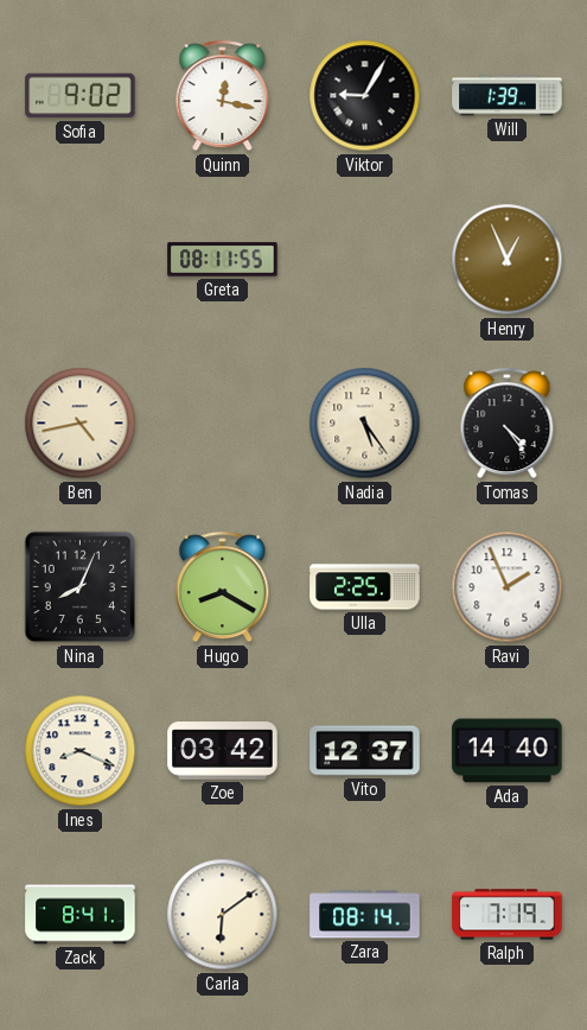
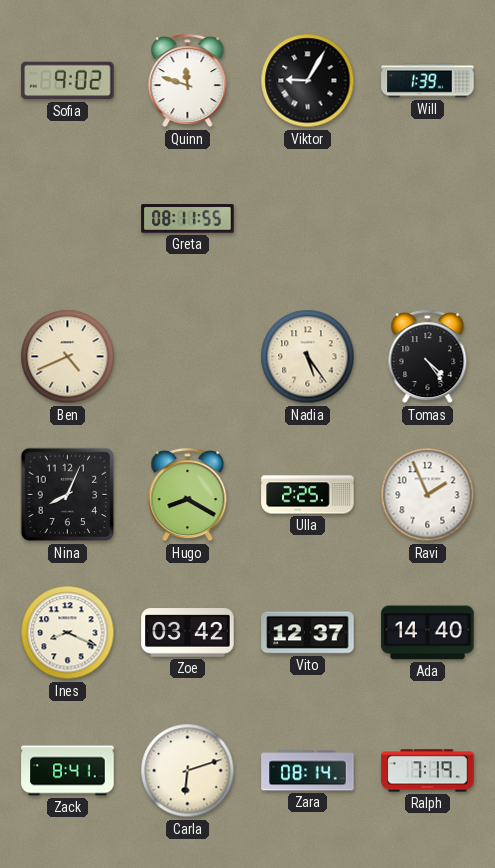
Quinn: 12:17 -> 11:48 (188, 81)
Henry: 12:56 -> none (508, 260)
Ben: 4:43 -> 4:41 (68, 357)
Carla: 6:09 -> 6:12 (188, 771)
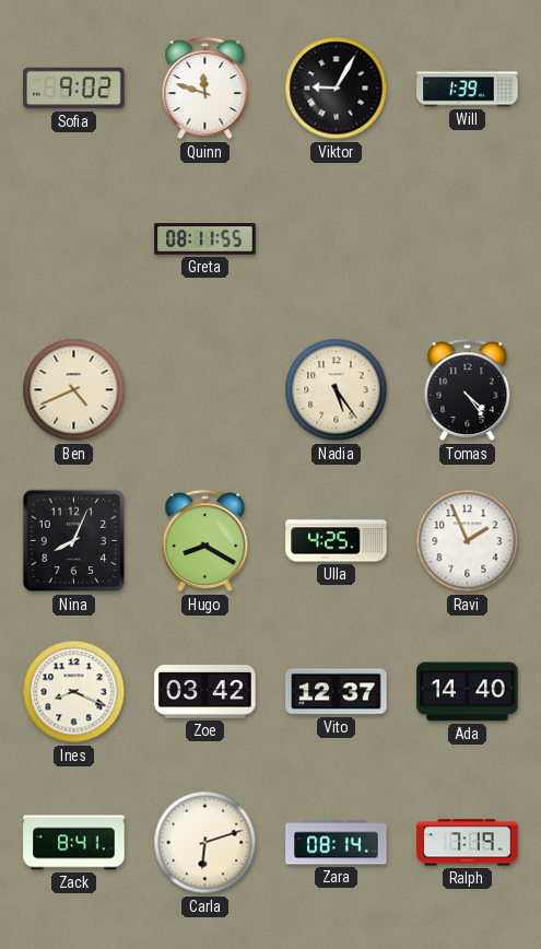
Ulla: 2:25 -> 4:25 (337, 541)
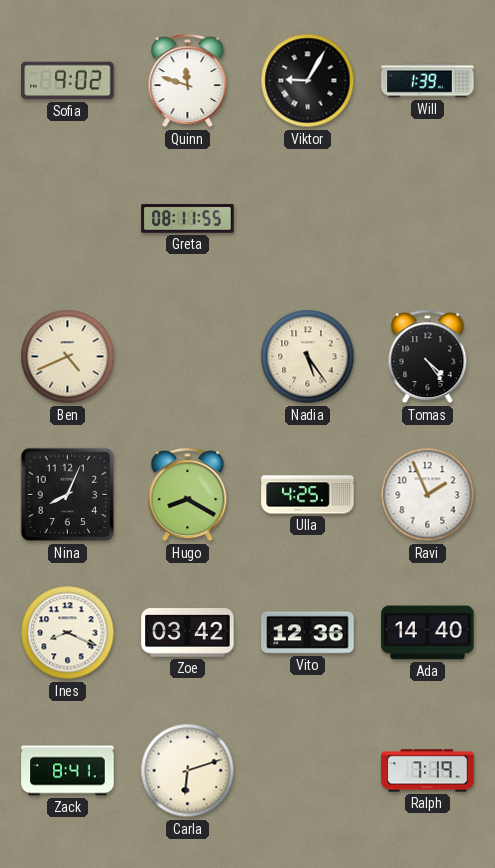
Vito: 12:37 -> 12:36 (308, 633)
Zara: 08:14 -> none (337, 843)
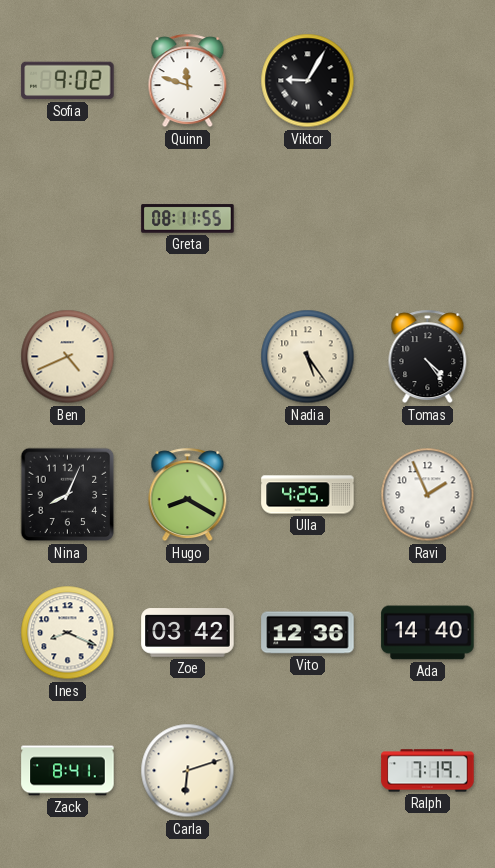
Will: 1:39 -> none (428, 81)
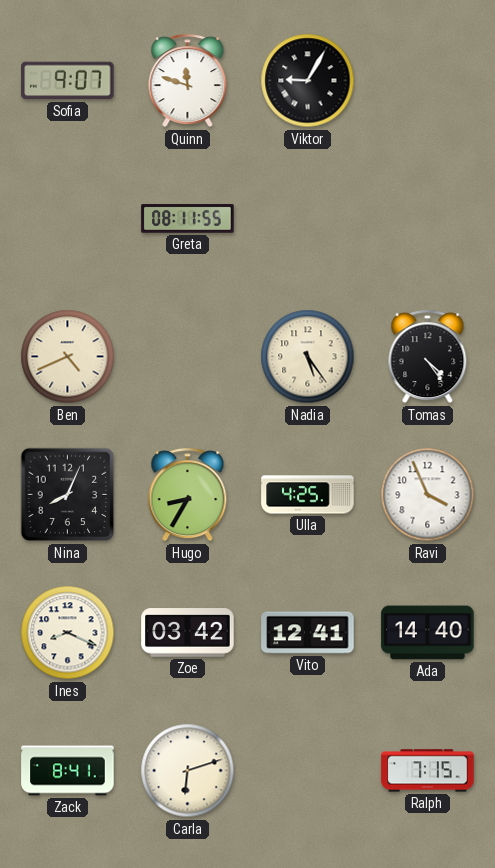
Sofia: 9:02 -> 9:07 (68, 81)
Hugo: 8:20 -> 8:35 (188, 495)
Ravi: 1:56 -> 3:56 (428, 495)
Vito: 12:36 -> 12:41 (308, 633)
Ralph: 7:19 -> 7:15 (428, 771)
